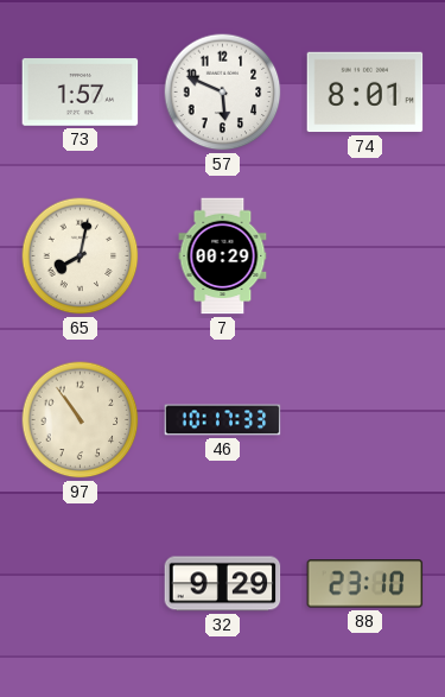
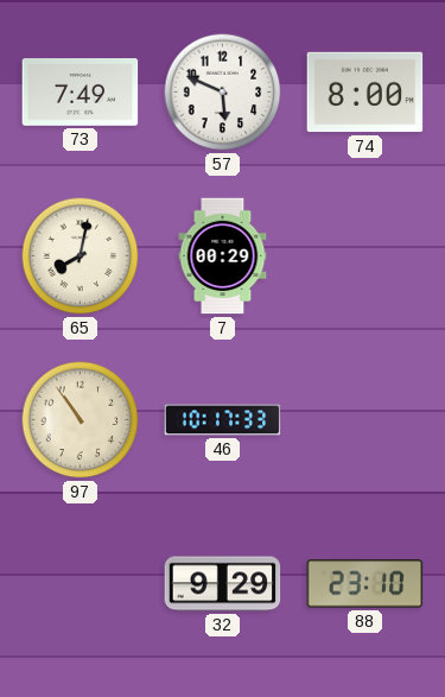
73: 1:57 -> 7:49 (81, 93)
74: 8:01 -> 8:00 (365, 93)
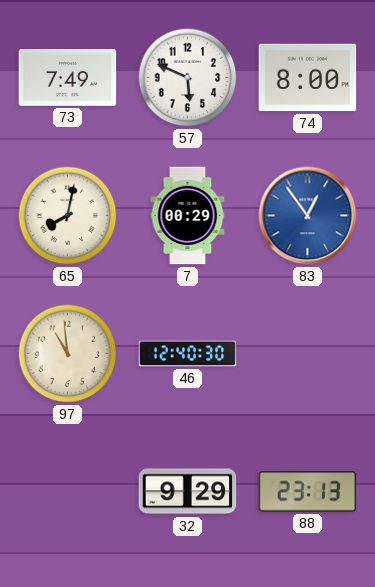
83: none -> 12:54 (308, 216)
97: 10:54 -> 10:59 (68, 354)
46: 10:17 -> 12:40 (188, 354)
88: 23:10 -> 23:13 (308, 492)
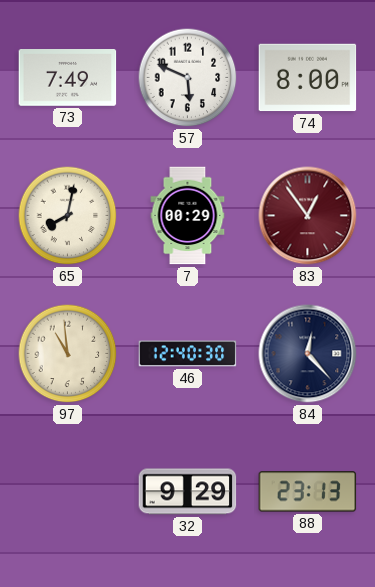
83 dial: blue -> burgundy (308, 216)
84: none -> 12:23 (308, 354)
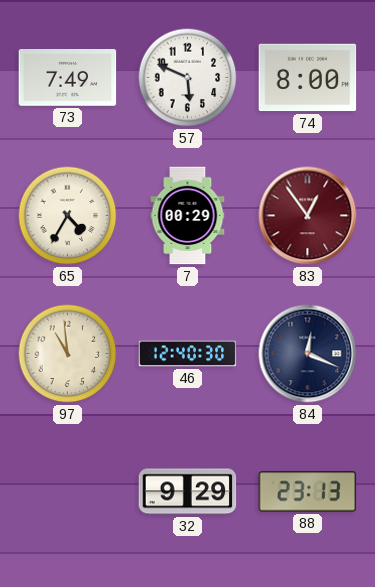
65: 8:02 -> 4:35 (68, 216)
84: 12:23 -> 12:19 (308, 354)
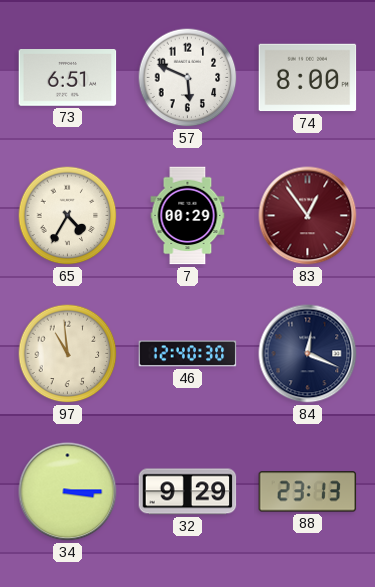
73: 7:49 -> 6:51 (68, 78)
34: none -> 3:15 (68, 492)
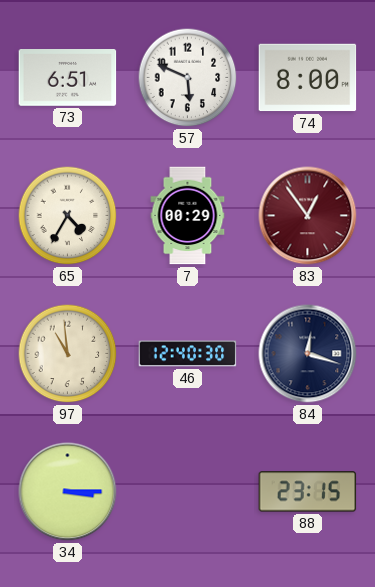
84: 12:19 -> 12:18 (308, 354)
32: 9:29 -> none (188, 492)
88: 23:13 -> 23:15 (308, 492)
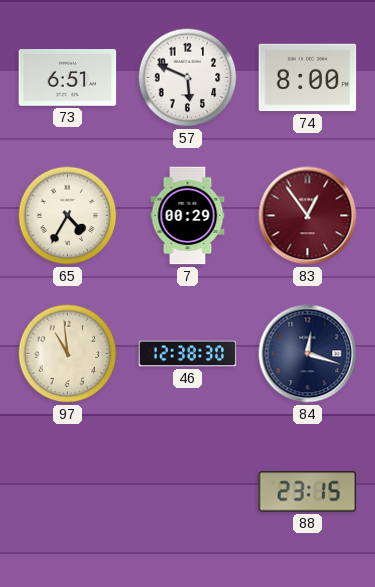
46: 12:40 -> 12:38 (188, 354)
34: 3:15 -> none (68, 492)
